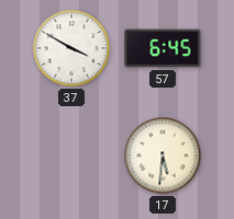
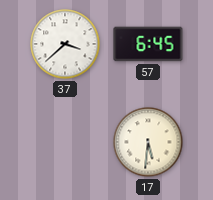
37: 3:50 -> 3:38 (65, 44)
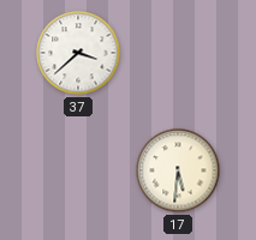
57: 6:45 -> none (148, 44)
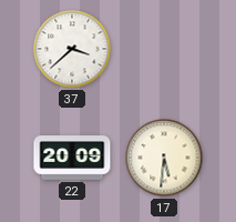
22: none -> 20:09 (72, 158)
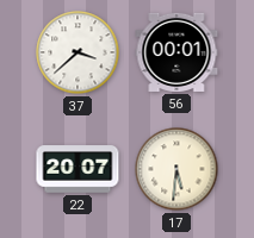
56: none -> 00:01 (176, 52)
22: 20:09 -> 20:07 (78, 169)
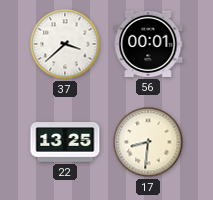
22: 20:07 -> 13:25 (65, 142)
17: 5:31 -> 8:31 (148, 142)
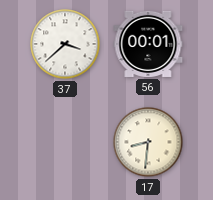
22: 13:25 -> none (65, 142)
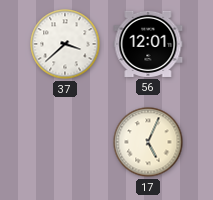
56: 00:01 -> 12:01 (148, 44)
17: 8:31 -> 5:04 (148, 142)
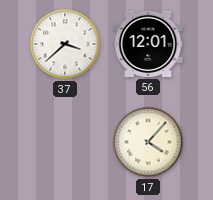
17: 5:04 -> 4:07 (148, 142)
